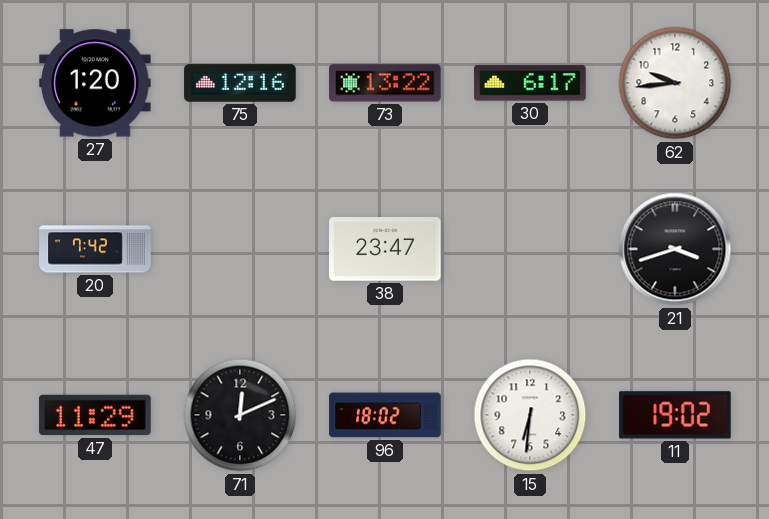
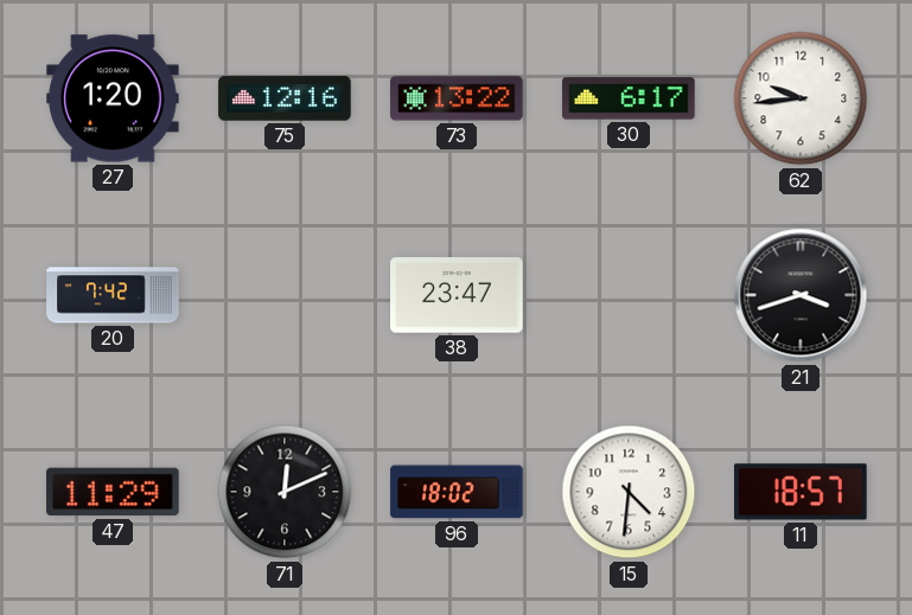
15: 6:31 -> 4:31 (629, 492)
11: 19:02 -> 18:57 (801, 492)
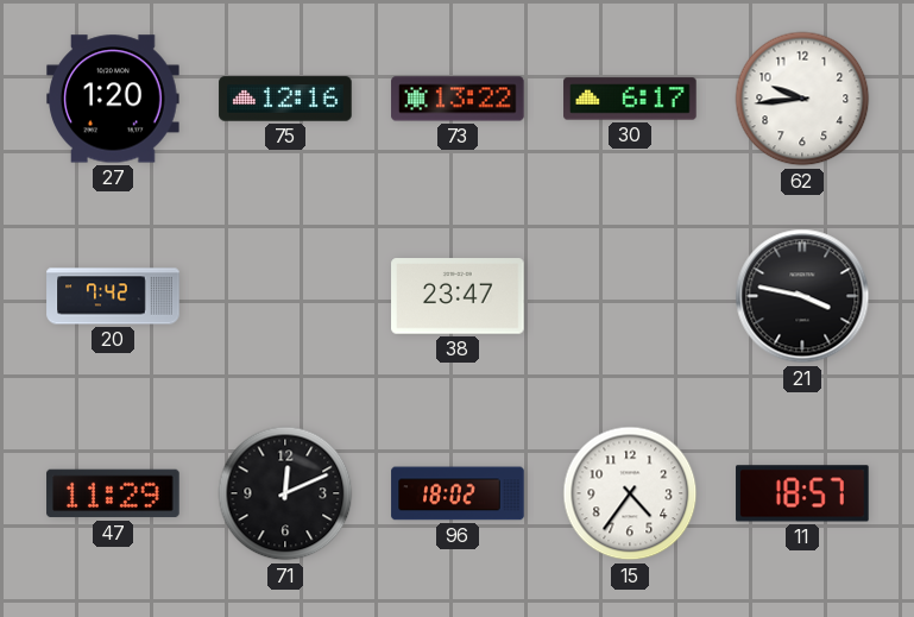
21: 3:42 -> 3:47 (802, 296)
15: 4:31 -> 4:36 (630, 493)
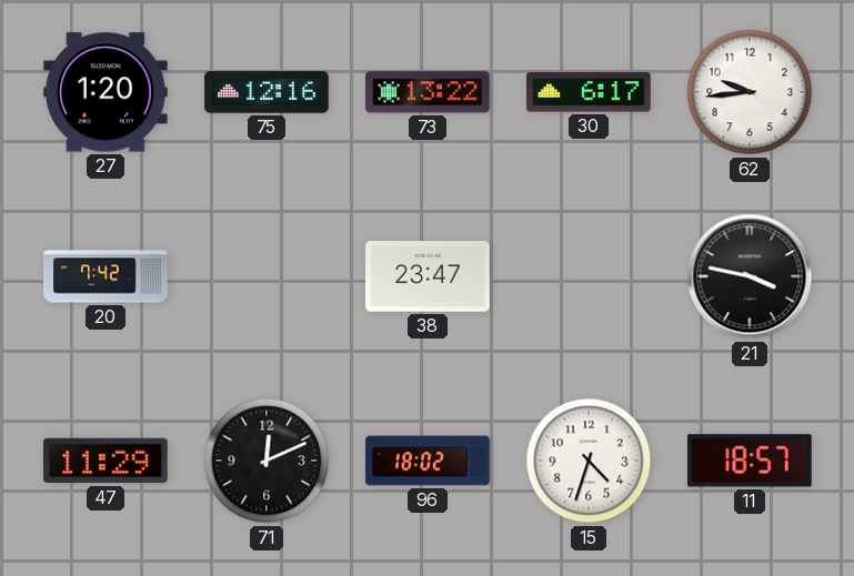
15: 4:36 -> 4:33 (589, 461)
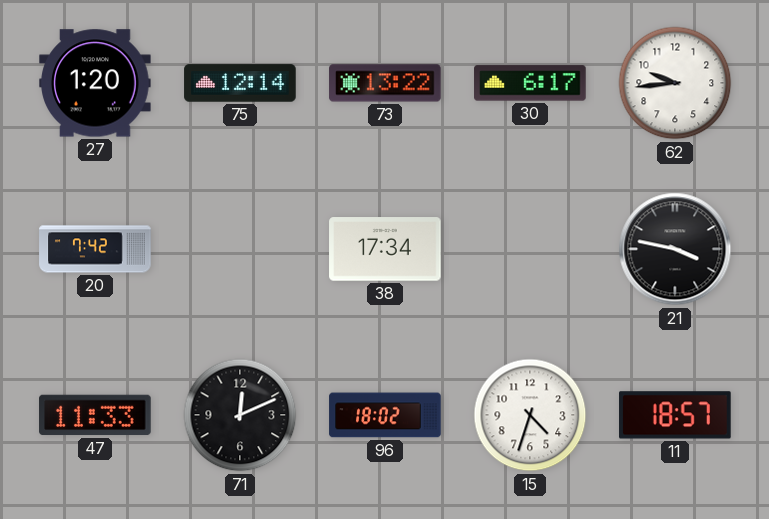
75: 12:16 -> 12:14 (240, 83)
38: 23:47 -> 17:34 (385, 249)
47: 11:29 -> 11:33 (95, 415)
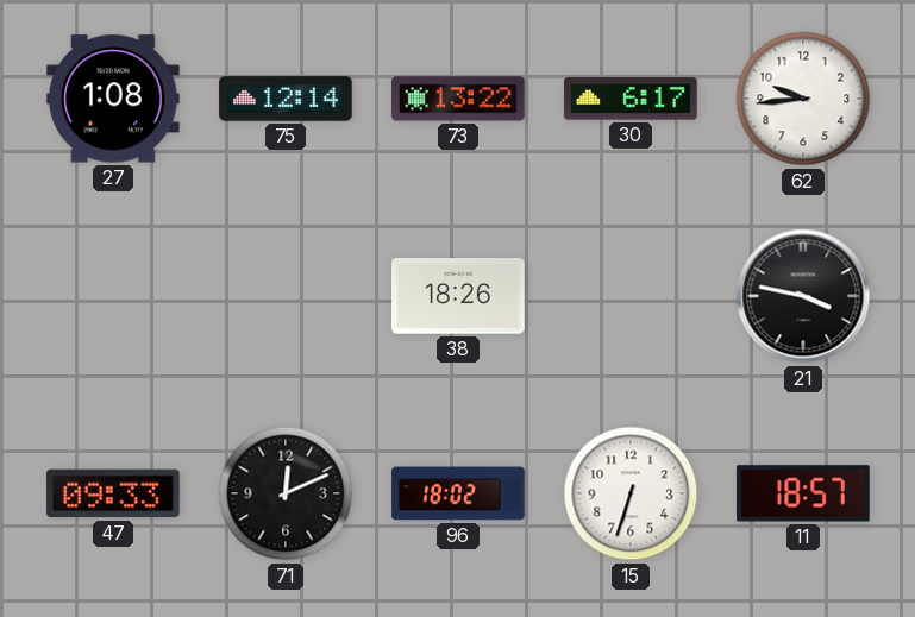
27: 1:20 -> 1:08 (113, 99)
20: 7:42 -> none (95, 249)
38: 17:34 -> 18:26 (458, 296)
47: 11:33 -> 09:33 (113, 493)
15: 4:33 -> 6:33 (631, 493)
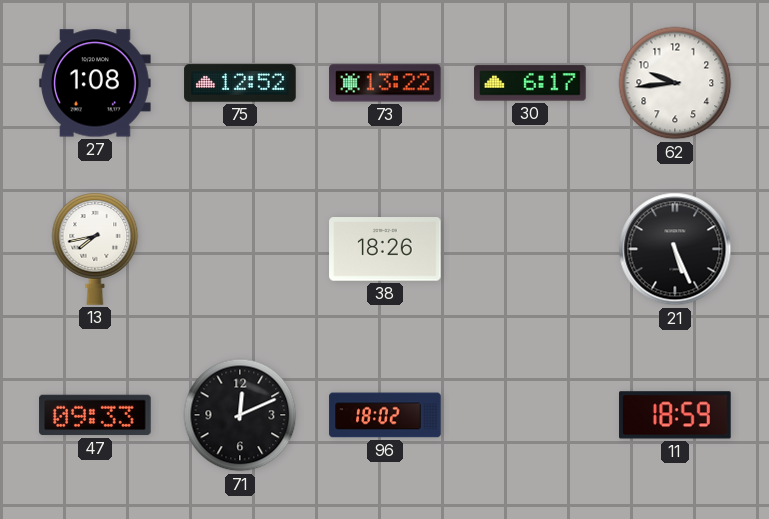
75: 12:14 -> 12:52 (240, 83)
13: none -> 7:43 (95, 249)
21: 3:47 -> 5:26 (675, 249)
15: 6:33 -> none (631, 493)
11: 18:57 -> 18:59 (675, 415)
